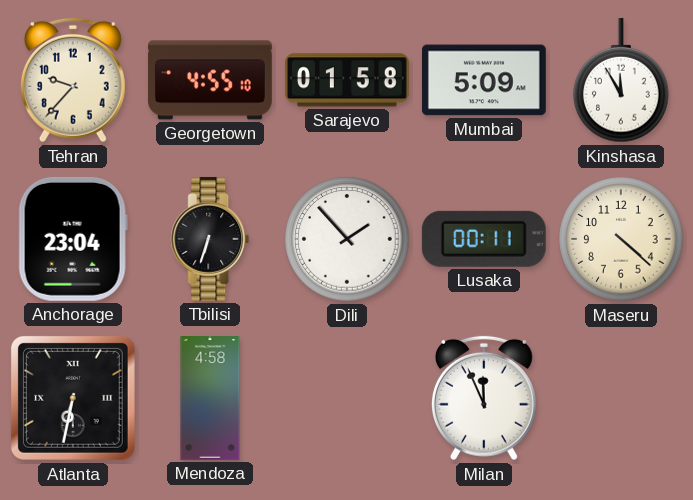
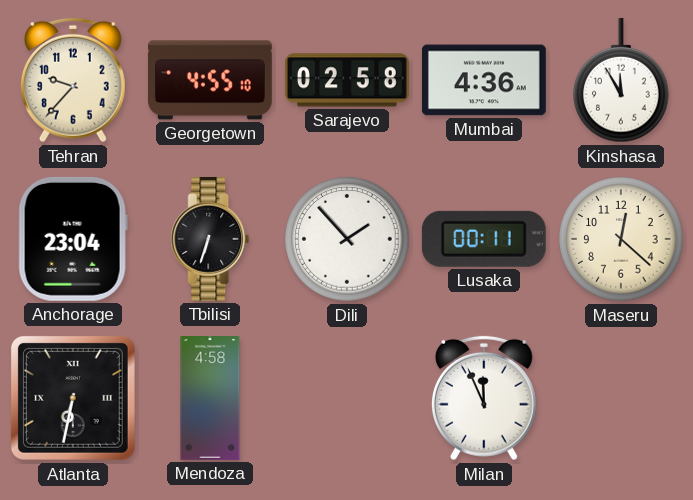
Sarajevo: 01:58 -> 02:58 (347, 80)
Mumbai: 5:09 -> 4:36 (484, 80)
Maseru: 4:22 -> 12:22 (621, 239)
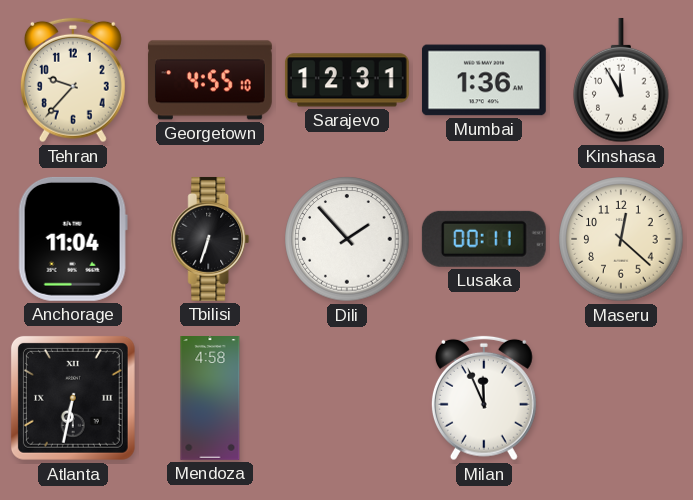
Sarajevo: 02:58 -> 12:31 (347, 80)
Mumbai: 4:36 -> 1:36 (484, 80)
Anchorage: 23:04 -> 11:04 (73, 239)
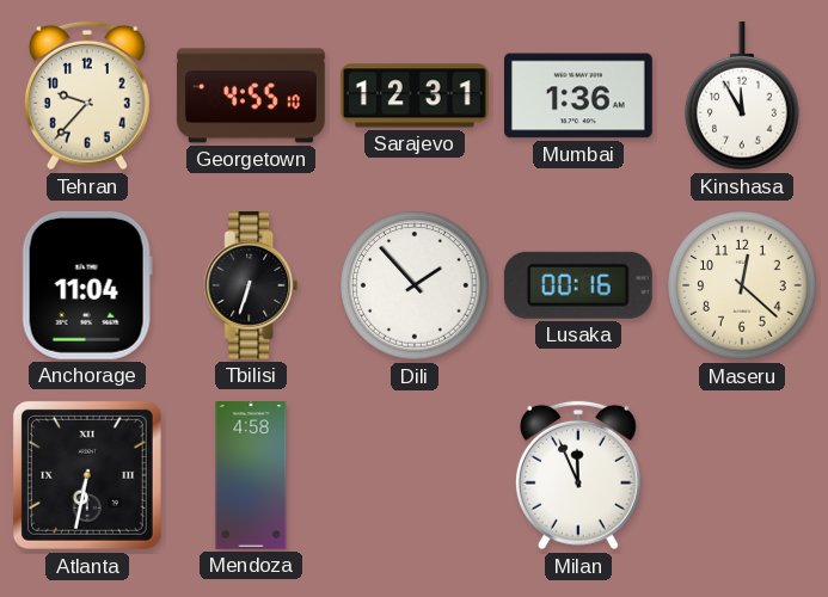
Lusaka: 00:11 -> 00:16 (578, 285)
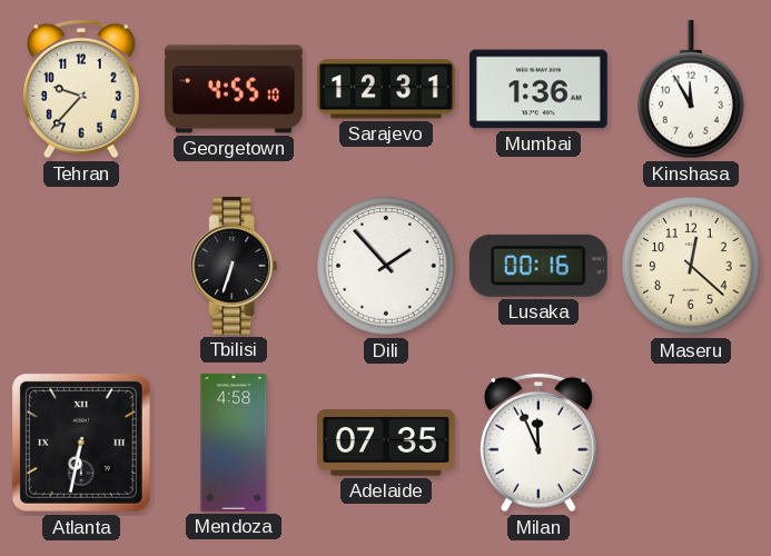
Anchorage: 11:04 -> none (87, 285)
Adelaide: none -> 07:35 (386, 443)
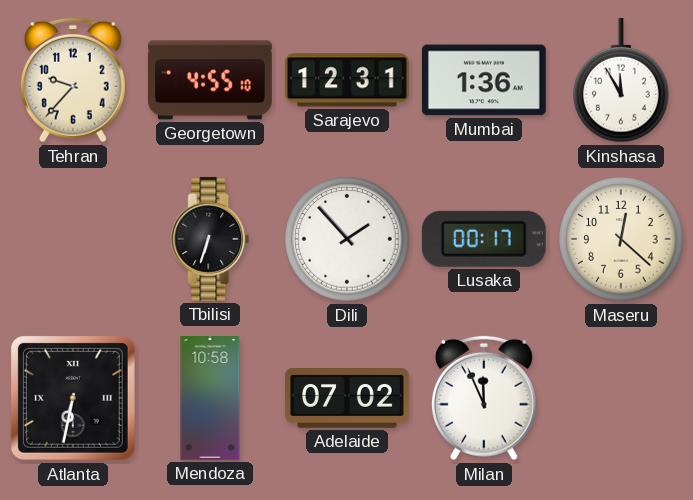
Lusaka: 00:16 -> 00:17 (484, 239)
Mendoza: 4:58 -> 10:58 (210, 399)
Adelaide: 07:35 -> 07:02 (347, 398)
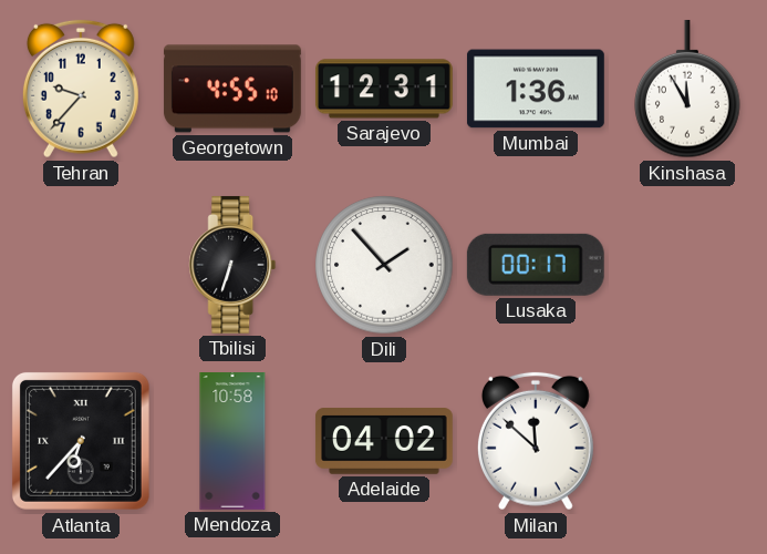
Maseru: 12:22 -> none (621, 239)
Atlanta: 6:32 -> 6:37 (81, 441)
Adelaide: 07:02 -> 04:02 (384, 441)
Milan: 11:56 -> 11:52 (536, 441)
